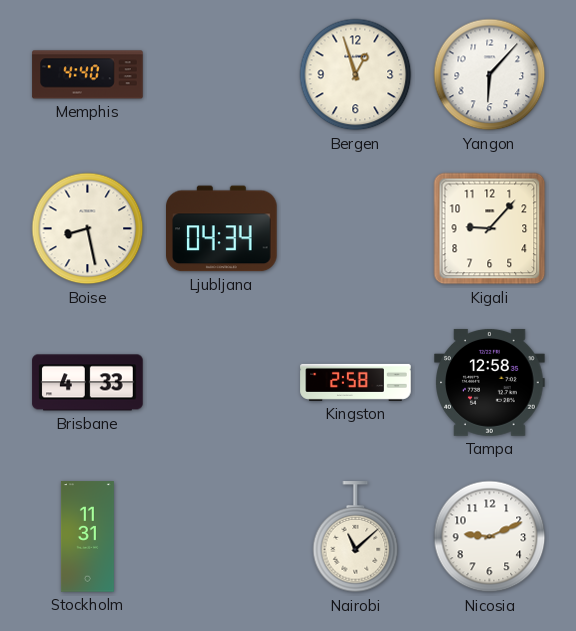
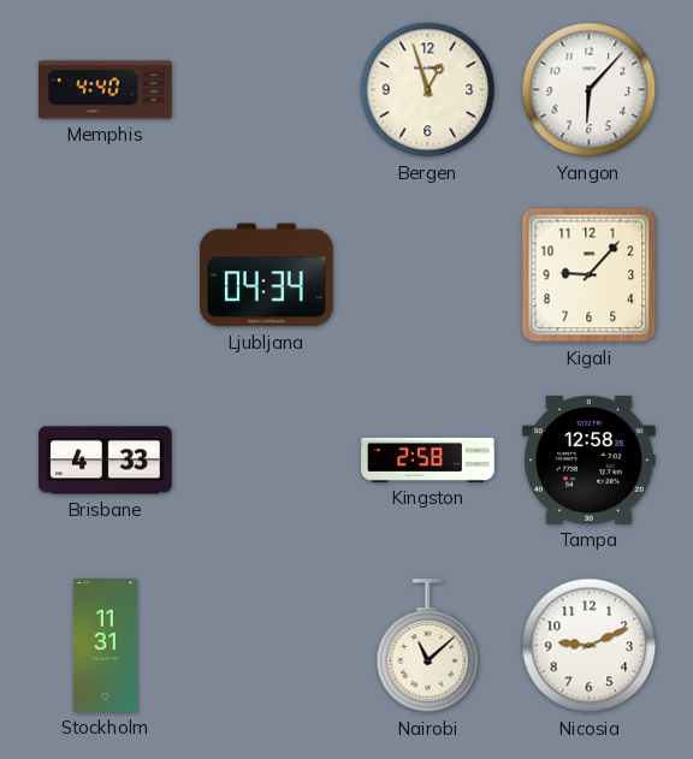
Boise: 8:28 -> none (88, 229)
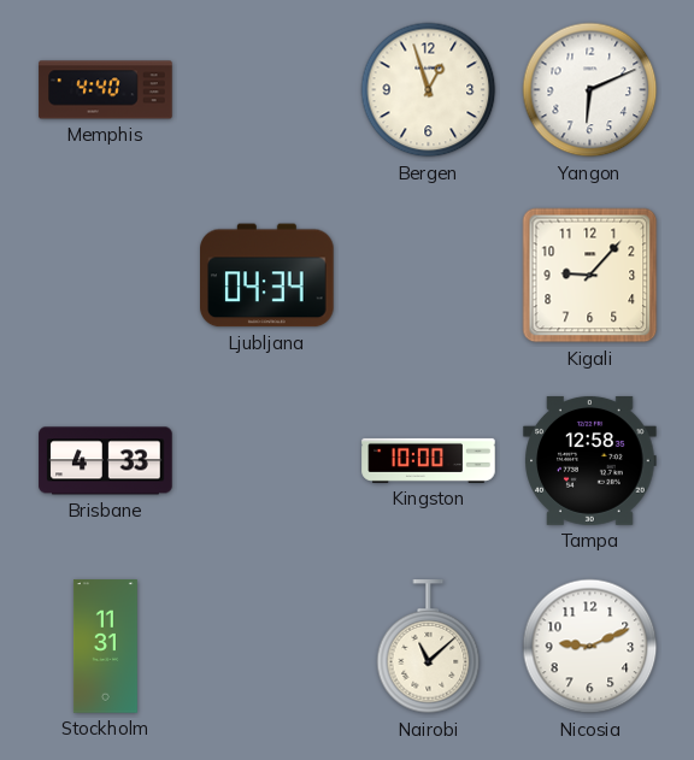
Yangon: 6:07 -> 6:11 (590, 90)
Kingston: 2:58 -> 10:00 (429, 460)
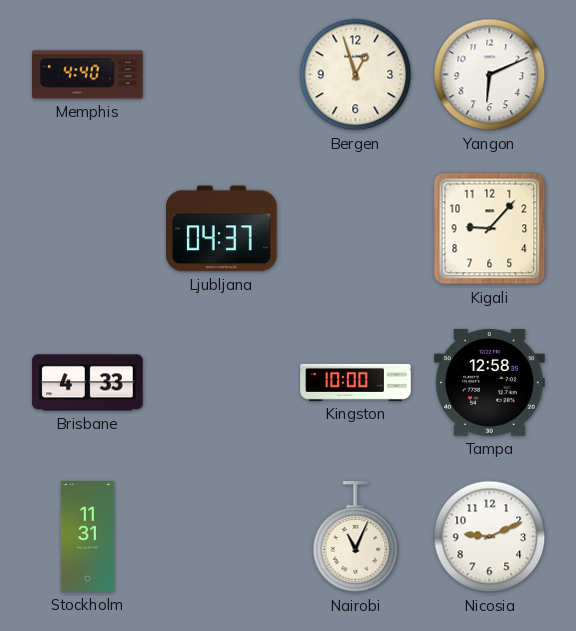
Ljubljana: 04:34 -> 04:37 (222, 229)
Nairobi: 11:08 -> 11:04 (356, 537)
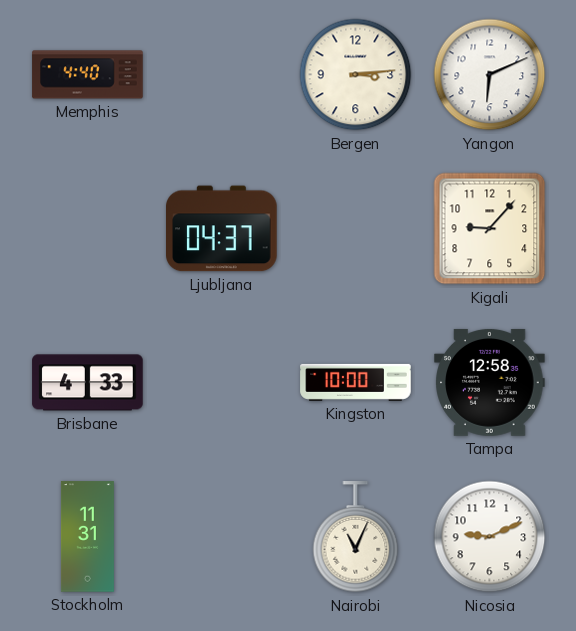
Bergen: 12:57 -> 3:14 (356, 75)
